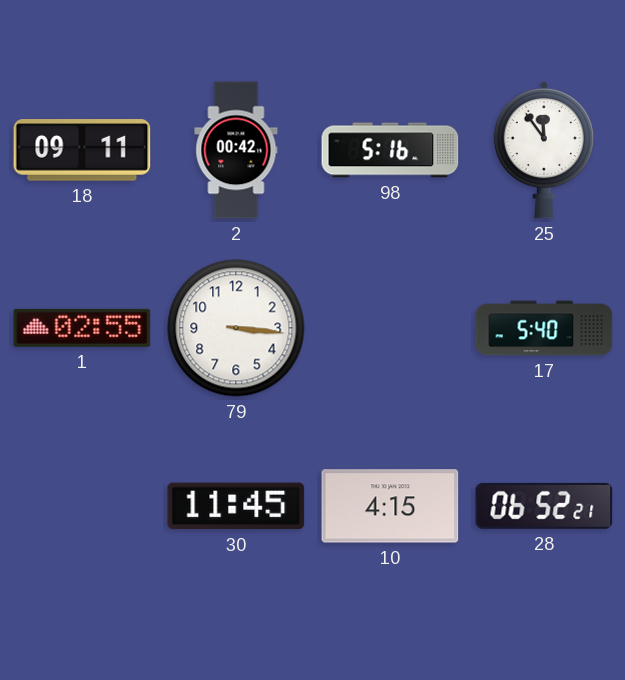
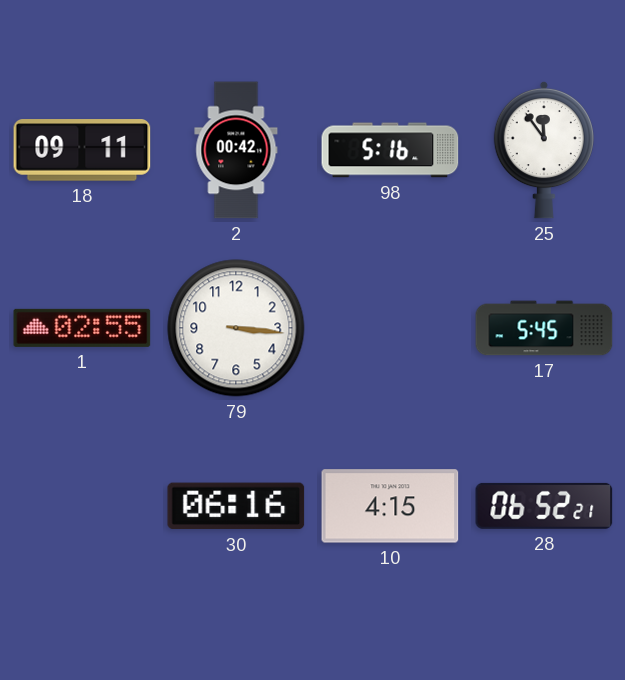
17: 5:40 -> 5:45 (544, 328)
30: 11:45 -> 06:16 (236, 506)
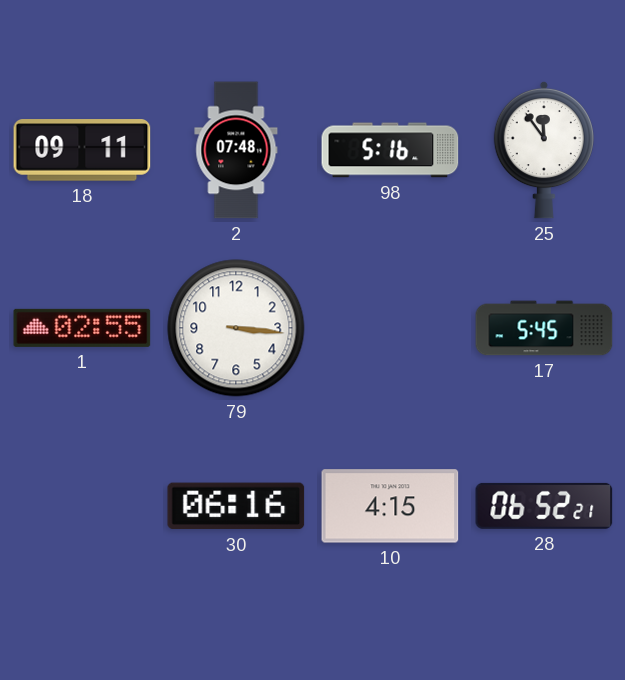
2: 00:42 -> 07:48 (236, 150)
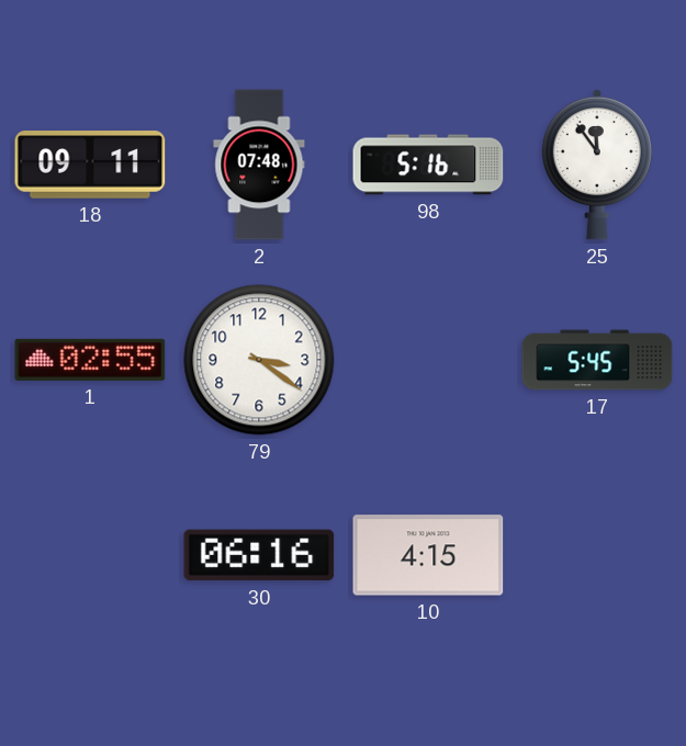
79: 3:16 -> 3:21 (259, 360)
28: 06:52 -> none (544, 506)
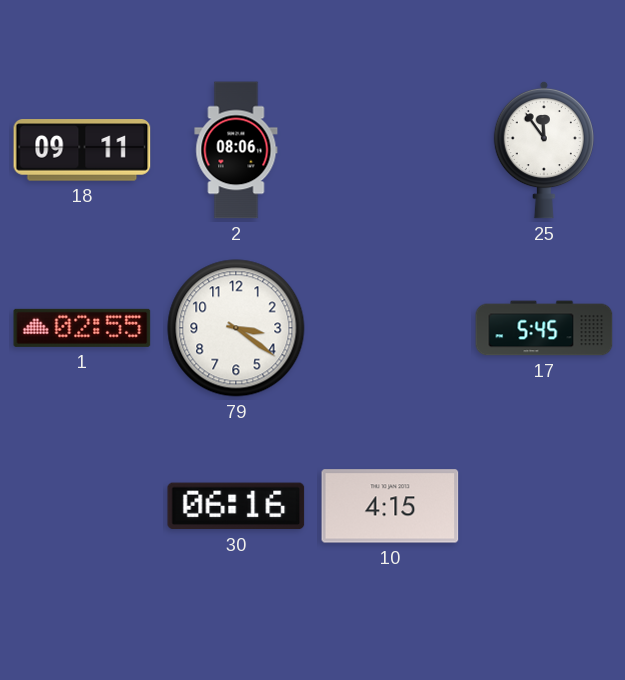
2: 07:48 -> 08:06 (236, 150)
98: 5:16 -> none (428, 165)
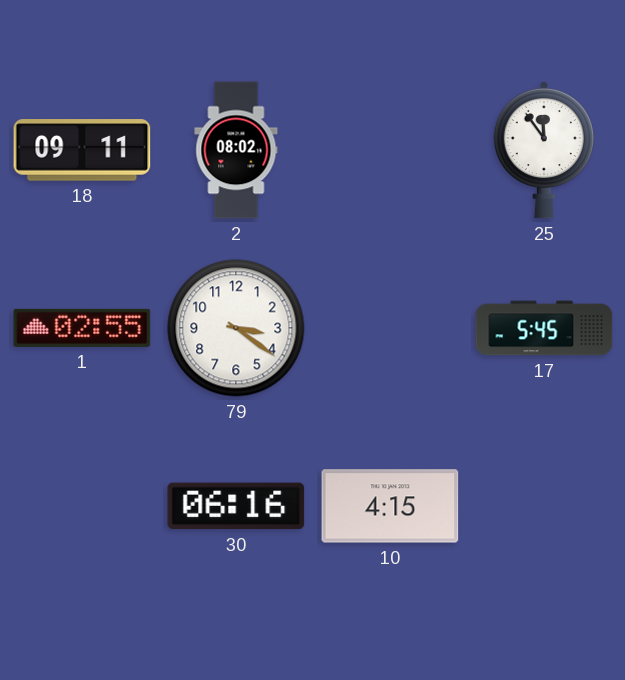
2: 08:06 -> 08:02 (236, 150)
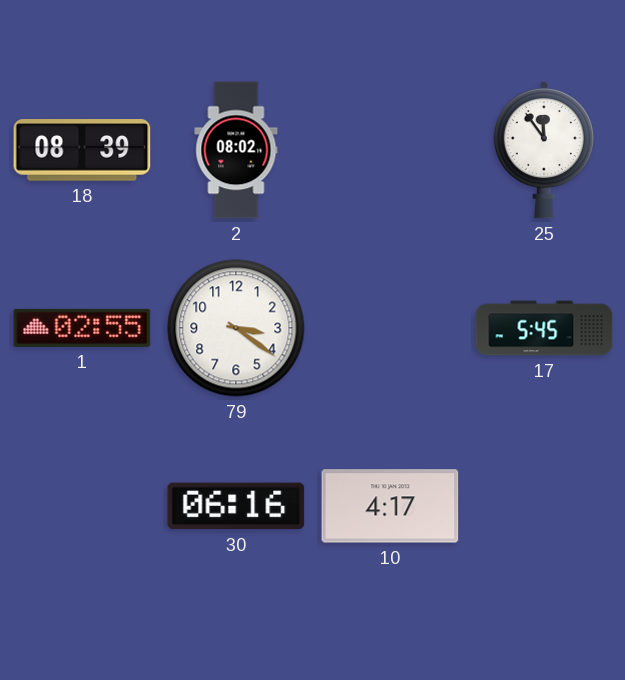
18: 09:11 -> 08:39 (82, 150)
10: 4:15 -> 4:17 (390, 506)
